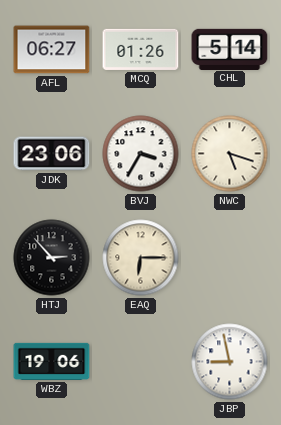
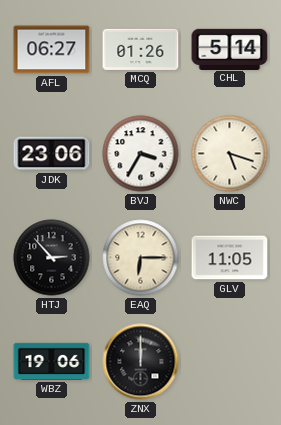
GLV: none -> 11:05 (230, 258)
ZNX: none -> 12:00 (141, 362)
JBP: 8:58 -> none (230, 362)
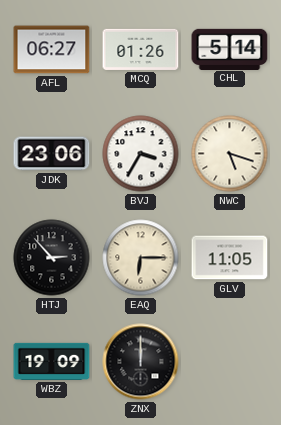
WBZ: 19:06 -> 19:09 (52, 361)
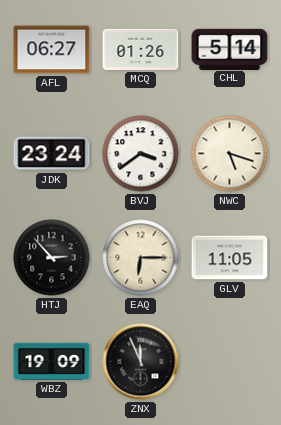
JDK: 23:06 -> 23:24 (52, 154)
BVJ: 3:35 -> 3:39 (141, 154)
ZNX: 12:00 -> 11:56 (141, 362)
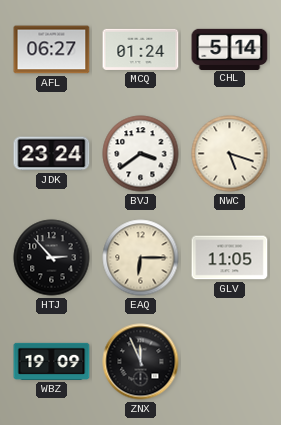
MCQ: 01:26 -> 01:24 (141, 49)
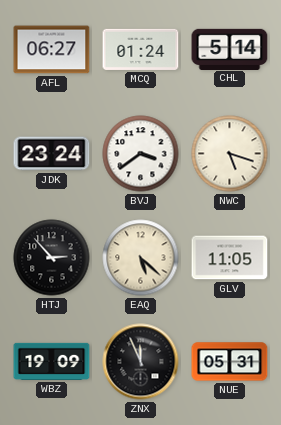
EAQ: 6:15 -> 5:22 (141, 258)
NUE: none -> 05:31 (230, 362)
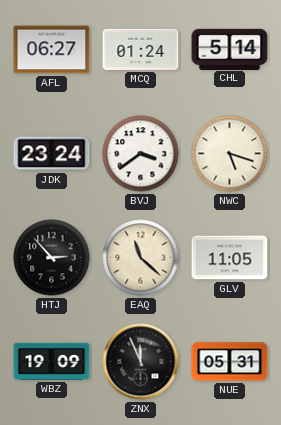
EAQ: 5:22 -> 11:22 (141, 258)
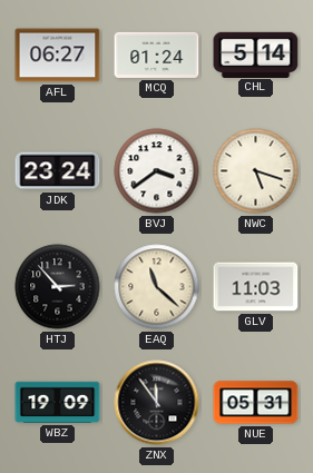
GLV: 11:05 -> 11:03 (256, 287)
ZNX: 11:56 -> 11:54 (157, 403)
